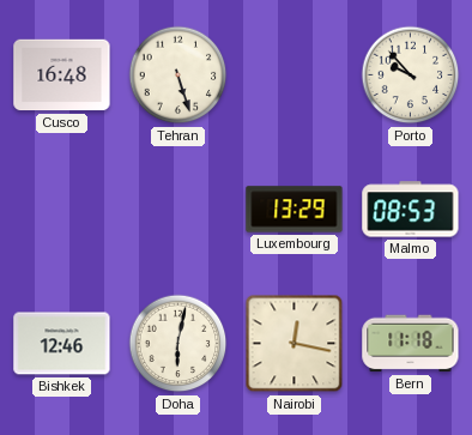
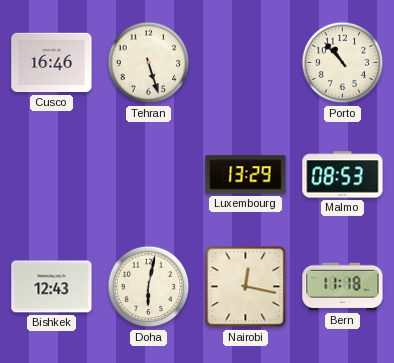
Cusco: 16:48 -> 16:46 (52, 63)
Porto: 9:53 -> 10:53 (343, 63)
Bishkek: 12:46 -> 12:43 (52, 287)
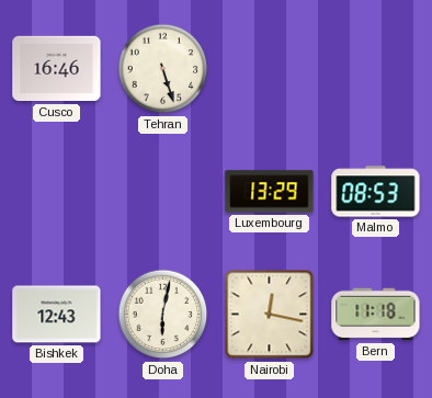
Porto: 10:53 -> none (343, 63)
